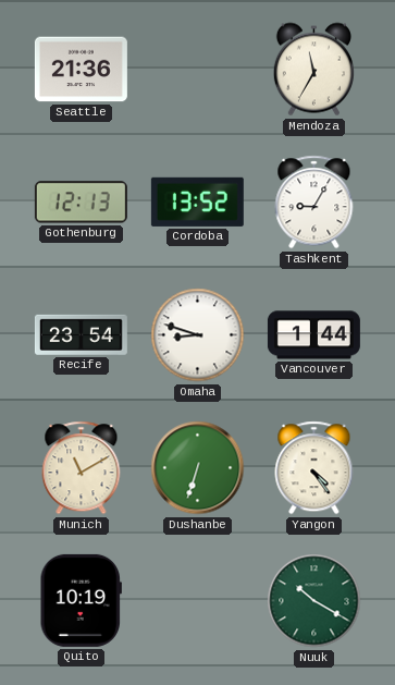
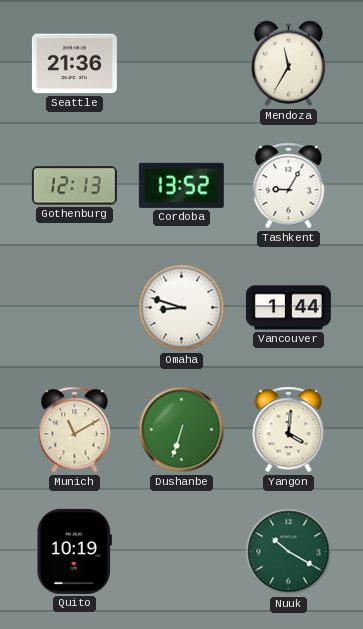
Recife: 23:54 -> none (81, 334)
Yangon: 4:24 -> 4:01 (289, 430)
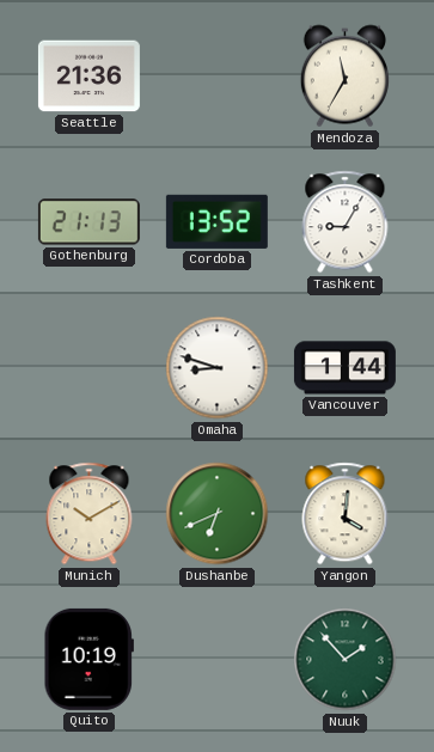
Gothenburg: 12:13 -> 21:13 (88, 222)
Munich: 11:10 -> 10:10 (90, 514)
Dushanbe: 6:33 -> 6:41 (218, 514)
Nuuk: 10:20 -> 1:53 (346, 660)
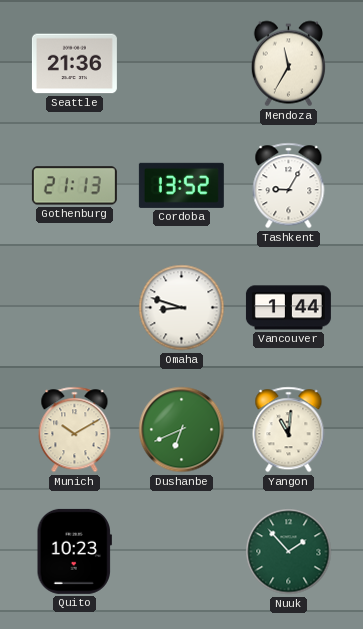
Yangon: 4:01 -> 11:01 (289, 430)
Quito: 10:19 -> 10:23 (74, 551)
